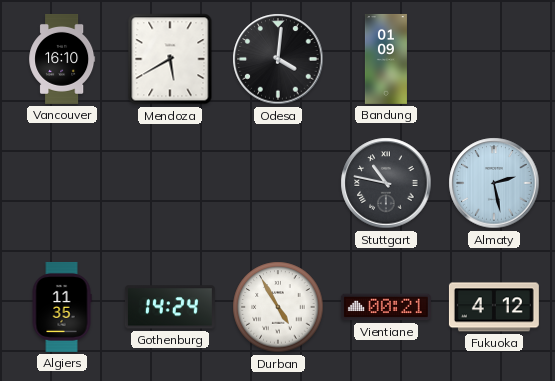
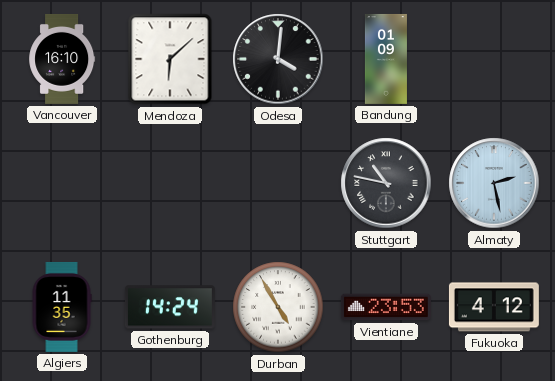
Mendoza: 5:40 -> 6:08 (170, 59)
Vientiane: 00:21 -> 23:53 (386, 307)
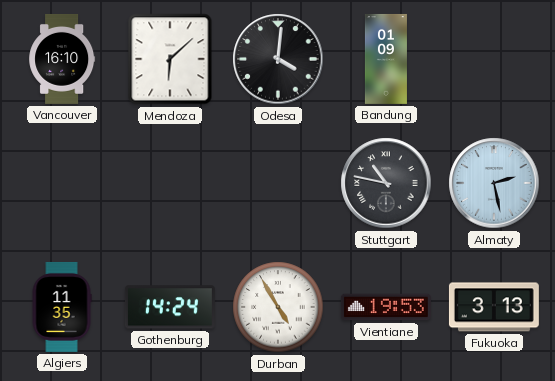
Vientiane: 23:53 -> 19:53 (386, 307)
Fukuoka: 4:12 -> 3:13 (494, 307)
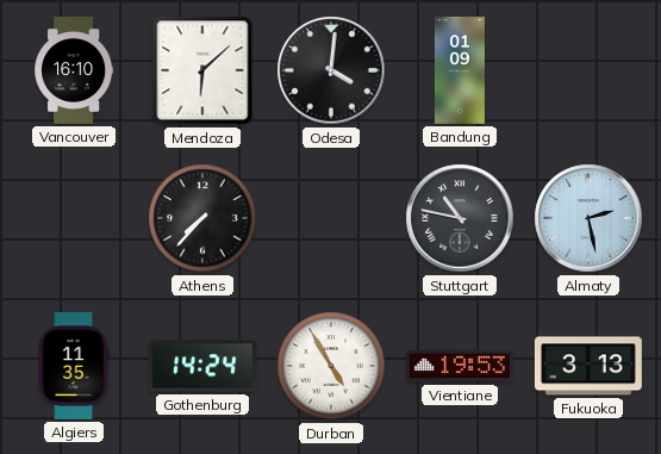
Athens: none -> 7:37 (202, 218)
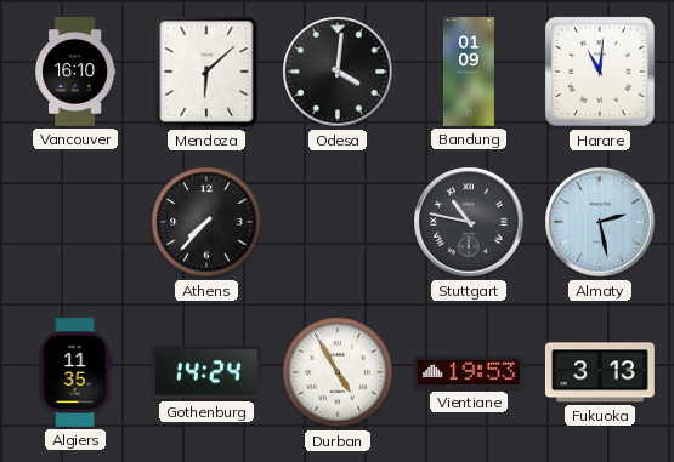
Harare: none -> 11:01 (600, 72)
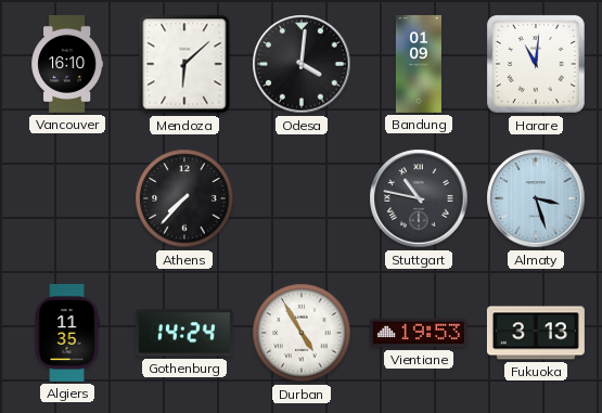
Almaty: 2:28 -> 3:27 (536, 198)
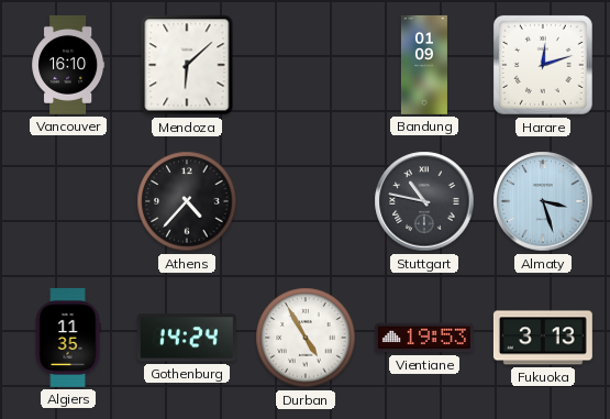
Odesa: 4:01 -> none (302, 64)
Harare: 11:01 -> 12:12 (543, 65)
Athens: 7:37 -> 4:37 (187, 201)
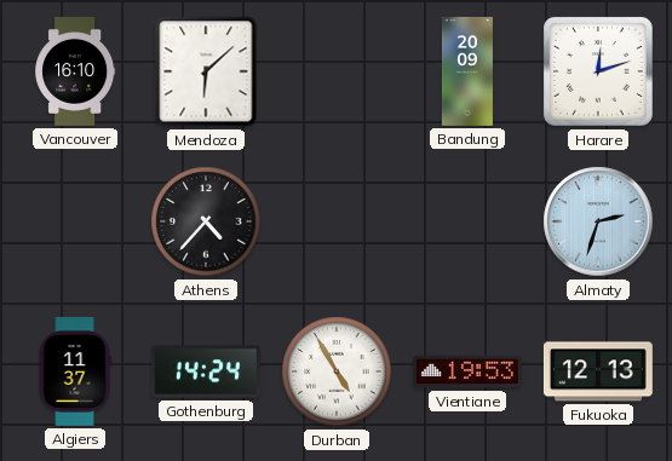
Bandung: 01:09 -> 20:09 (467, 71)
Stuttgart: 10:47 -> none (424, 201)
Almaty: 3:27 -> 2:33 (598, 221)
Algiers: 11:35 -> 11:37 (75, 371)
Fukuoka: 3:13 -> 12:13 (598, 371)
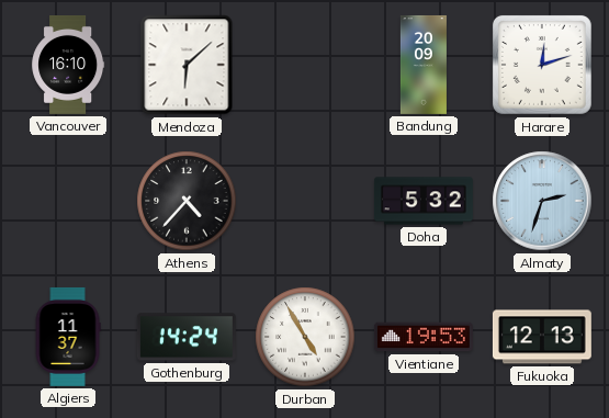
Doha: none -> 5:32 (424, 201)
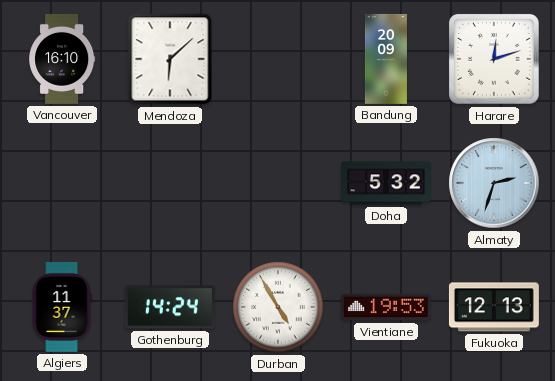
Athens: 4:37 -> none (187, 201)
